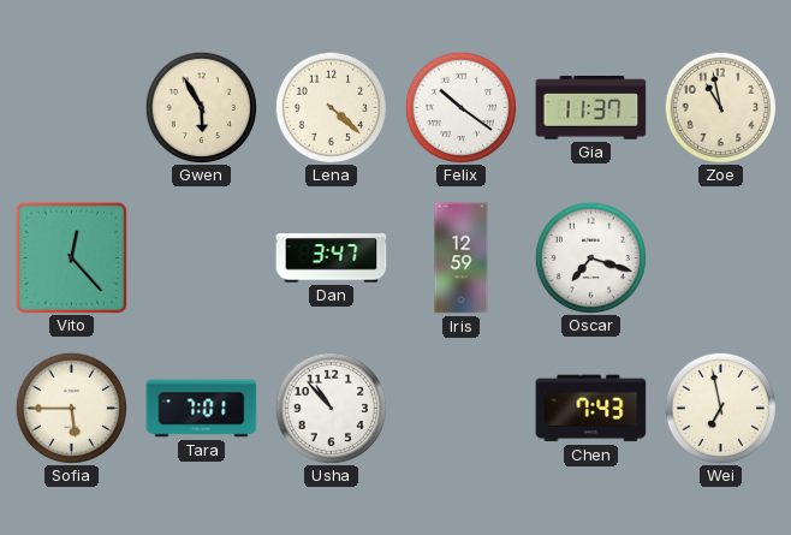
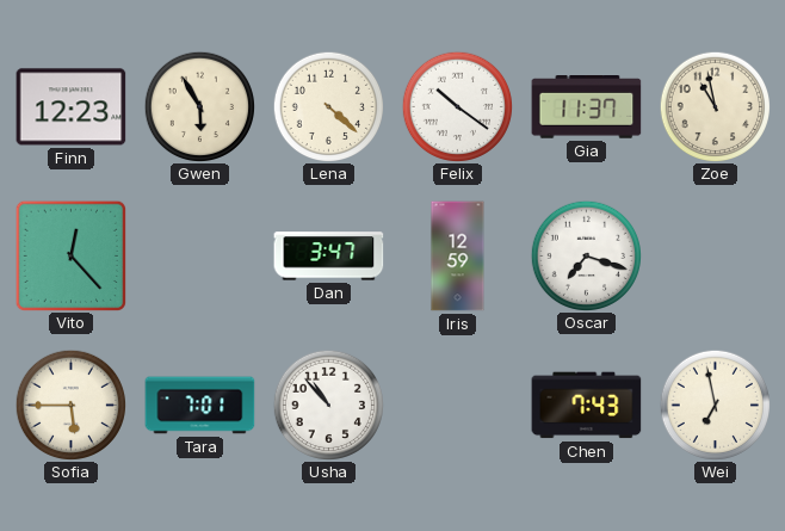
Finn: none -> 12:23 (72, 107)
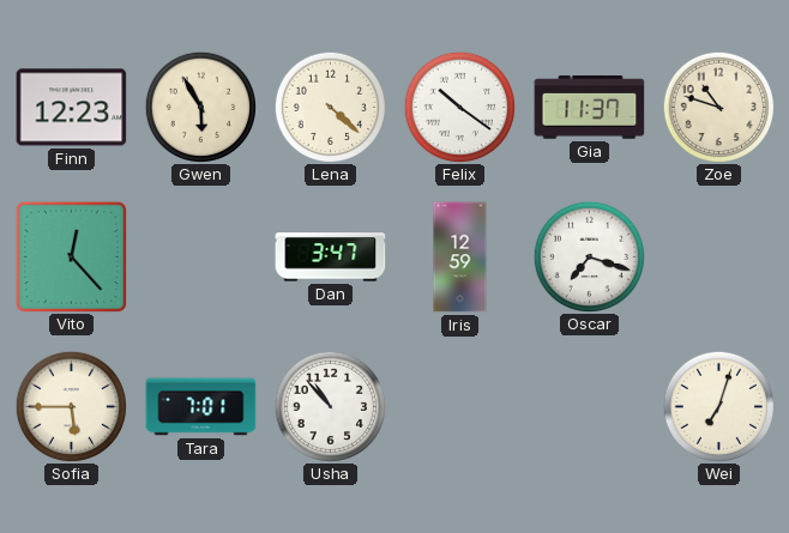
Zoe: 10:58 -> 10:48 (718, 107)
Chen: 7:43 -> none (587, 406)
Wei: 6:58 -> 7:03 (718, 406)
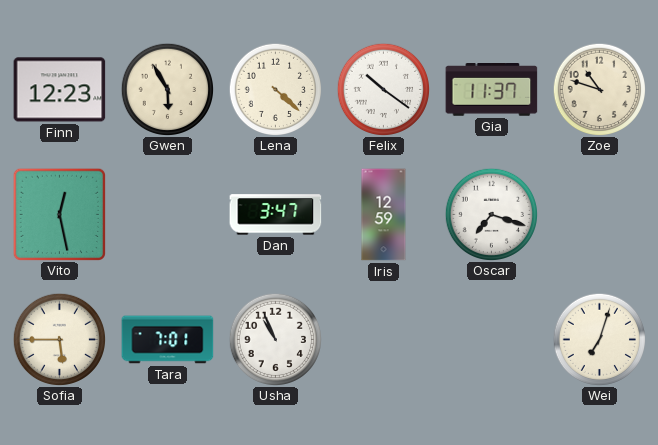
Vito: 12:23 -> 12:28 (59, 214)
Usha: 10:53 -> 10:56 (275, 339)
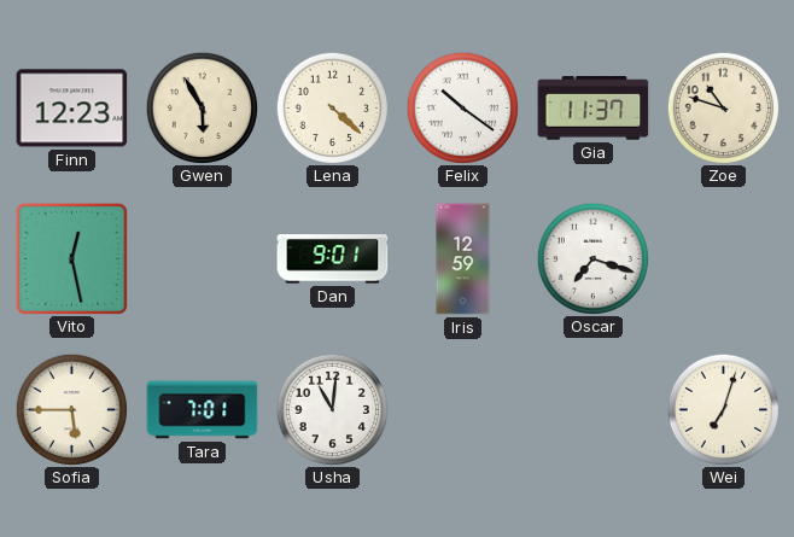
Dan: 3:47 -> 9:01 (333, 259)
Usha: 10:56 -> 11:01 (332, 409)
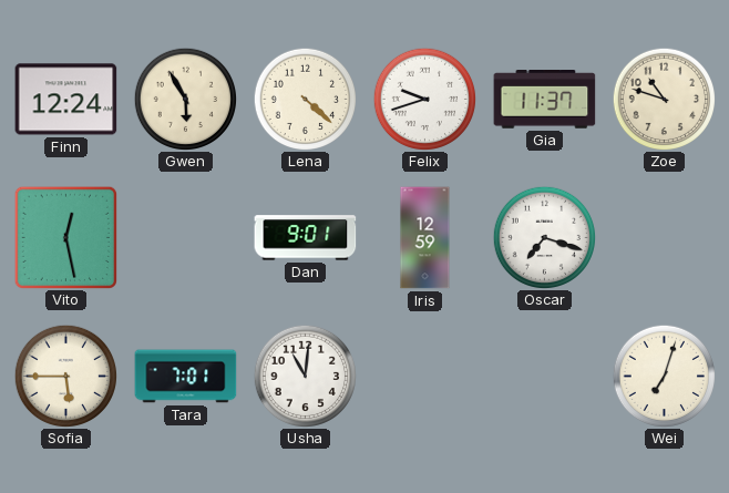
Finn: 12:23 -> 12:24 (66, 100)
Felix: 10:21 -> 9:42 (424, 99)
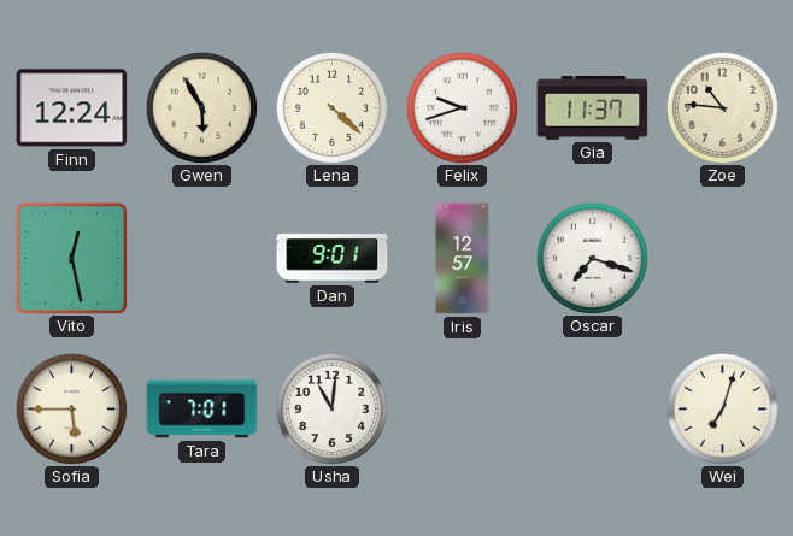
Zoe: 10:48 -> 10:46 (722, 107)
Iris: 12:59 -> 12:57 (463, 259)
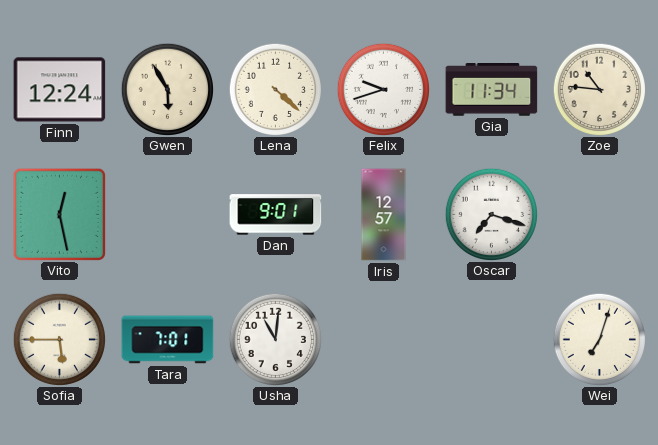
Gia: 11:37 -> 11:34 (492, 90)
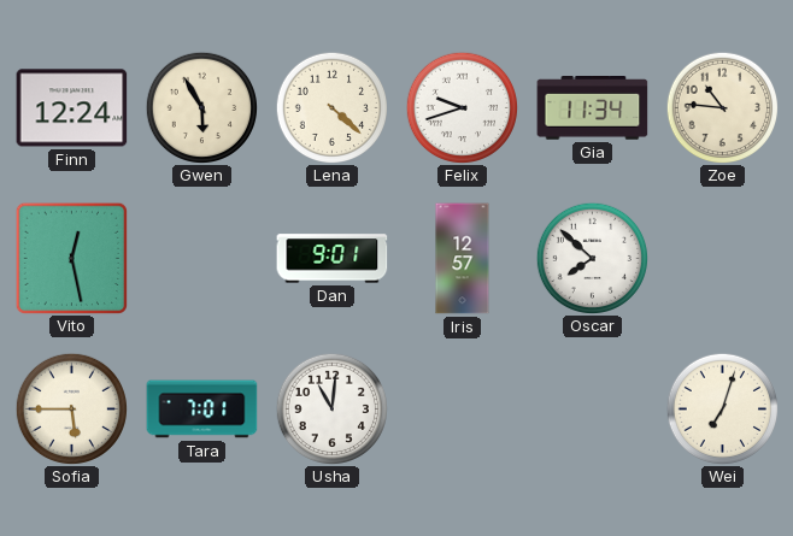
Oscar: 7:18 -> 7:52 (592, 258)
